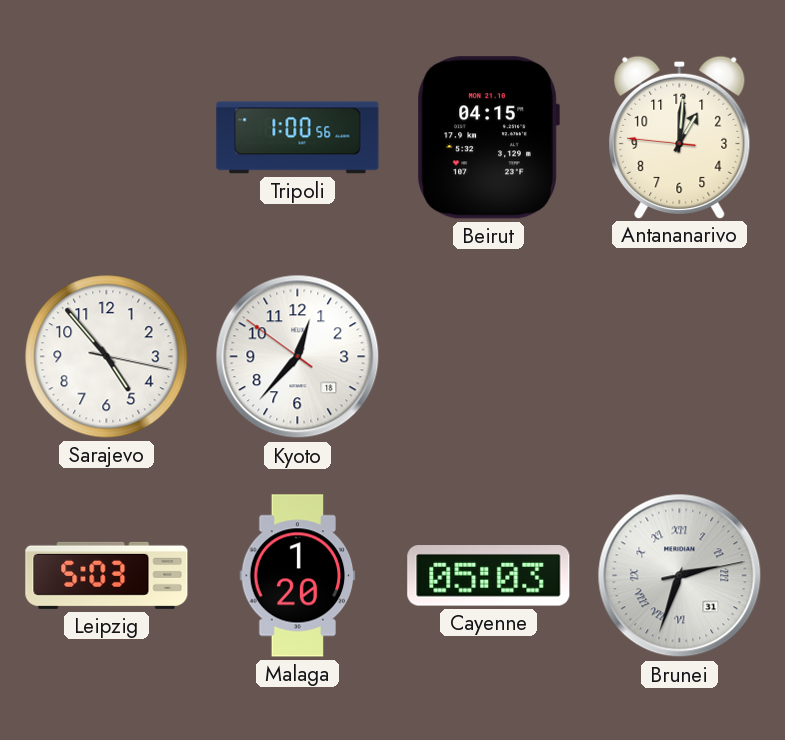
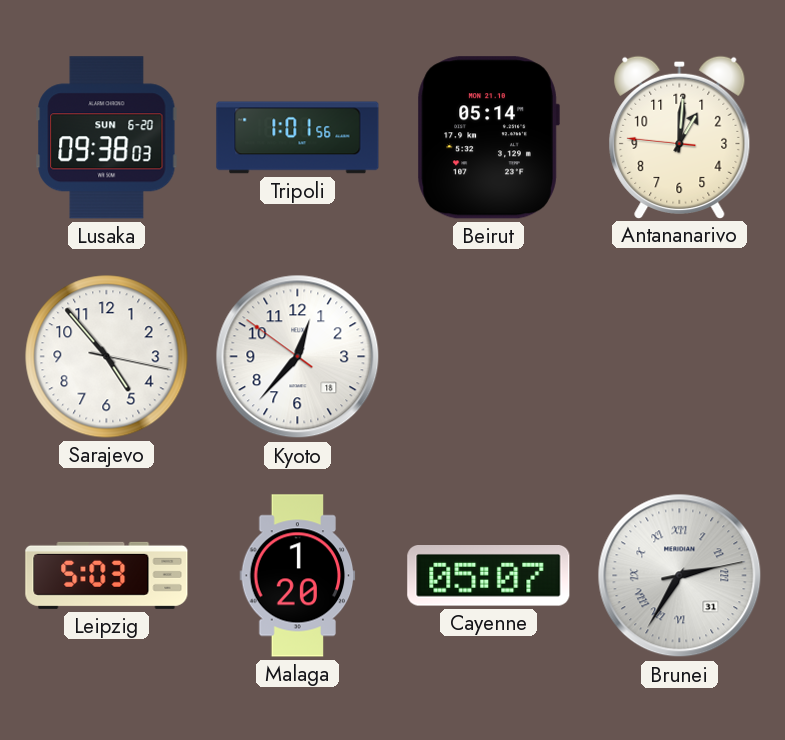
Lusaka: none -> 09:38 (107, 138)
Tripoli: 1:00 -> 1:01 (298, 138)
Beirut: 04:15 -> 05:14 (488, 138)
Cayenne: 05:03 -> 05:07 (489, 576)
Brunei: 2:33 -> 2:35 (680, 576)
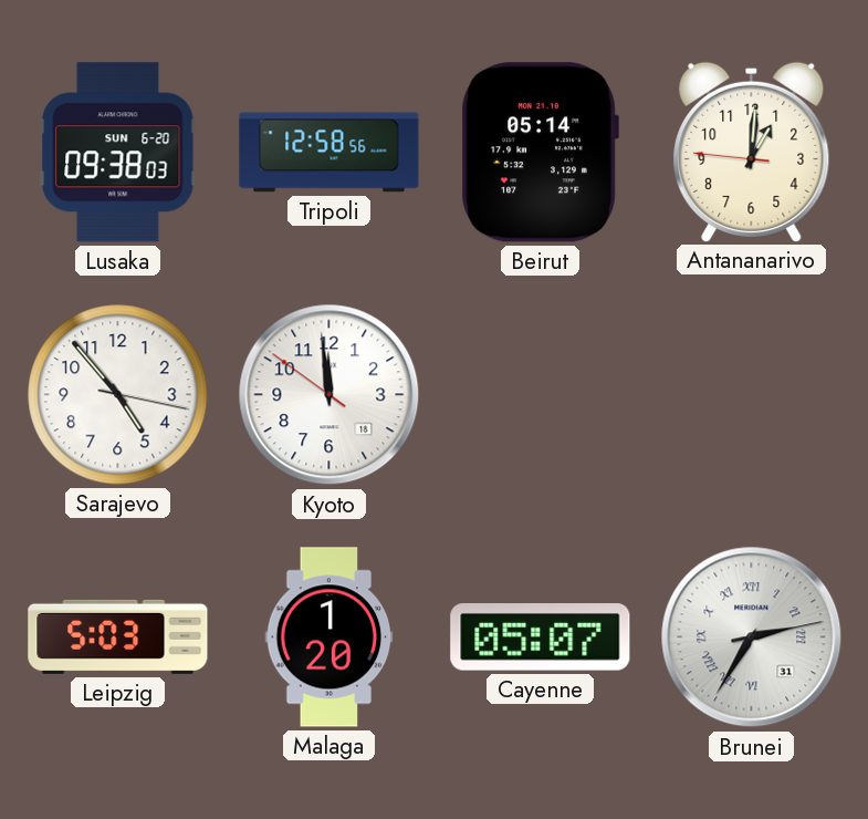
Tripoli: 1:01 -> 12:58 (330, 153)
Kyoto: 12:36 -> 11:58 (330, 395)
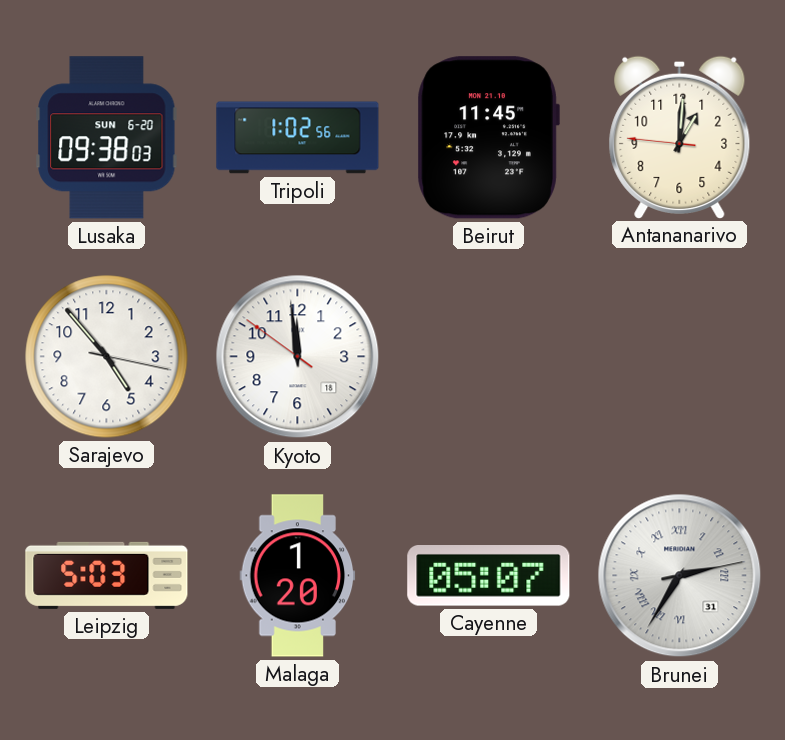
Tripoli: 12:58 -> 1:02 (298, 138)
Beirut: 05:14 -> 11:45 (488, 138)
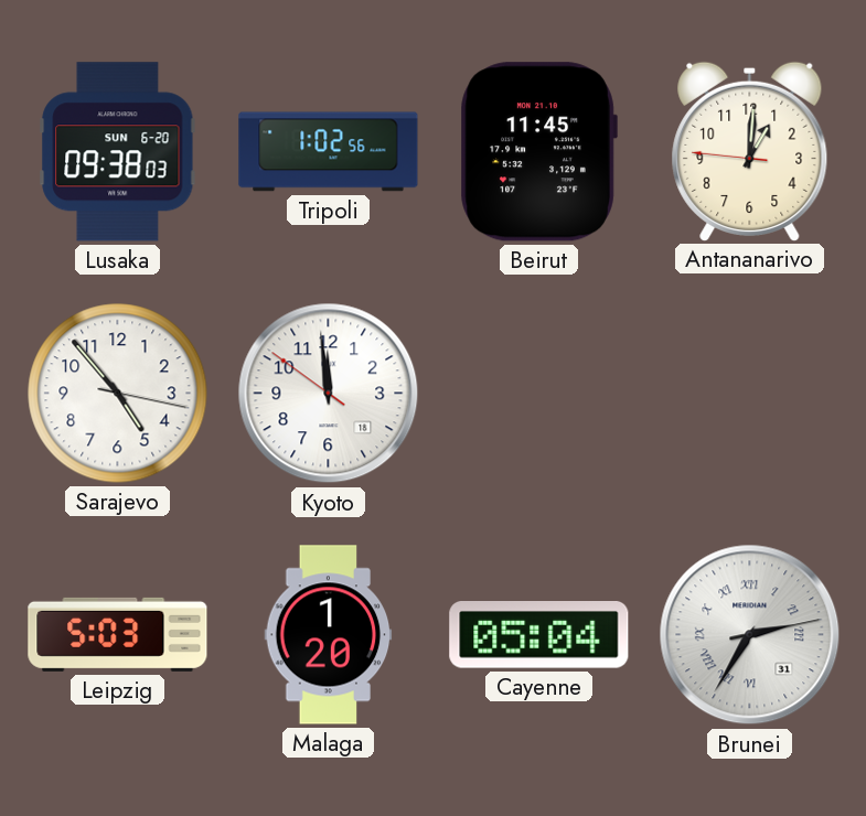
Cayenne: 05:07 -> 05:04 (539, 635)
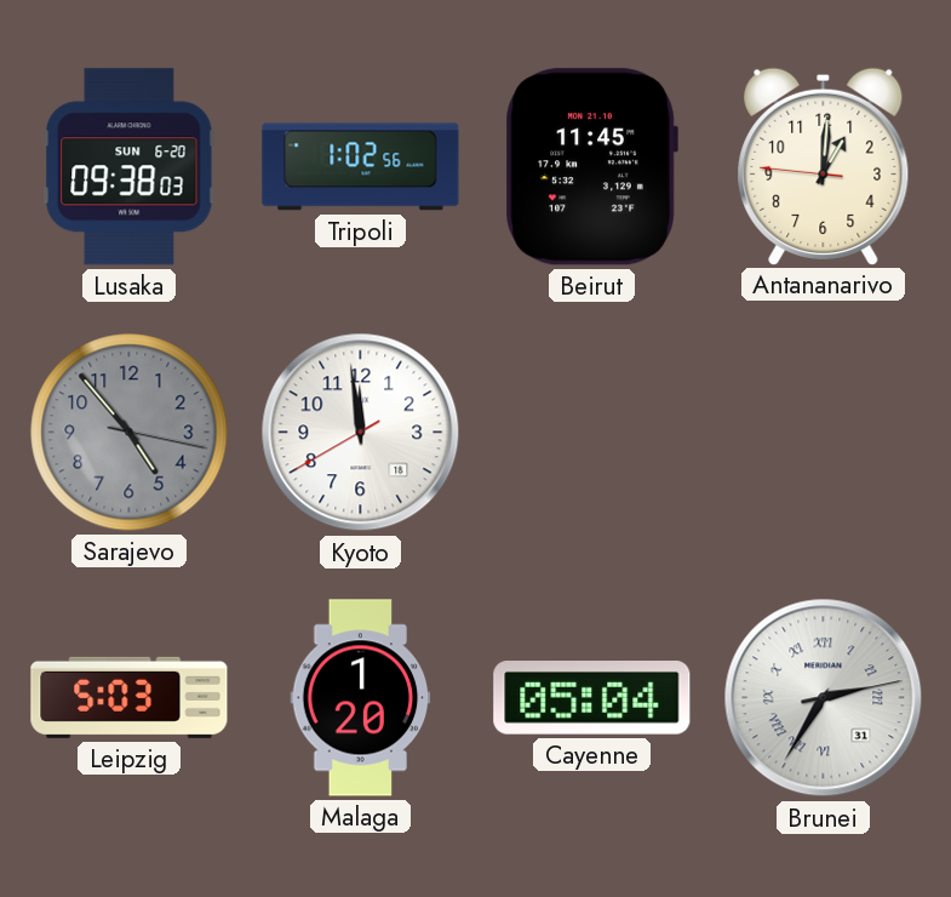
Sarajevo dial: white -> grey (130, 433)
Kyoto: 11:58:51 -> 11:58:40 (361, 433)
